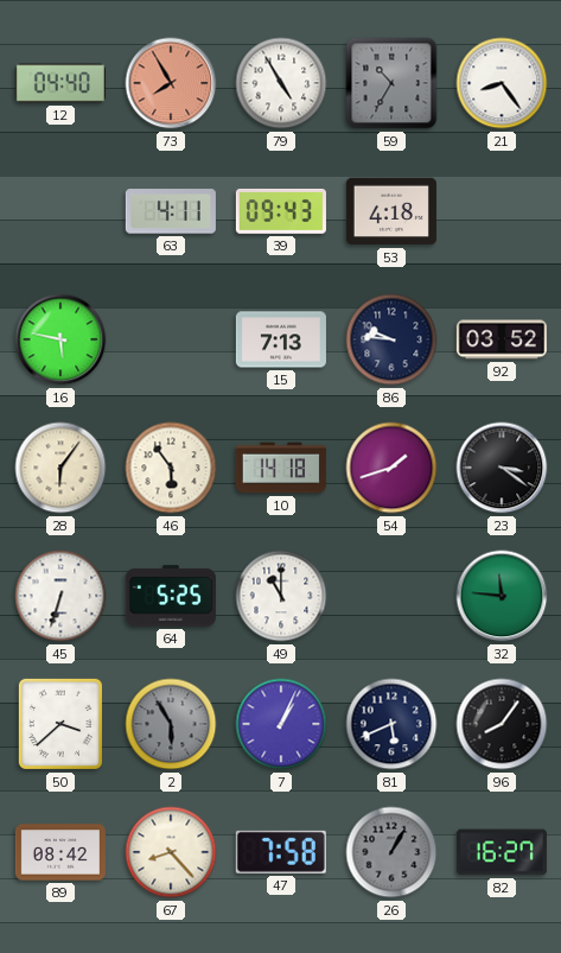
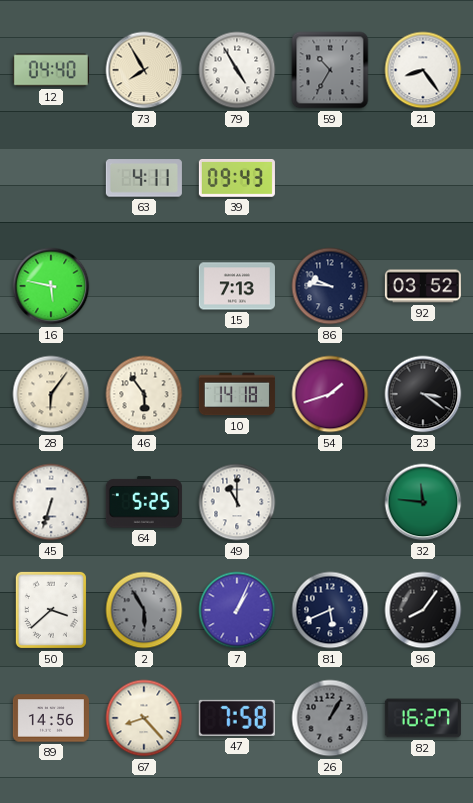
73 dial: salmon -> cream (144, 70)
53: 4:18 -> none (391, 211)
89: 08:42 -> 14:56 (51, 718)
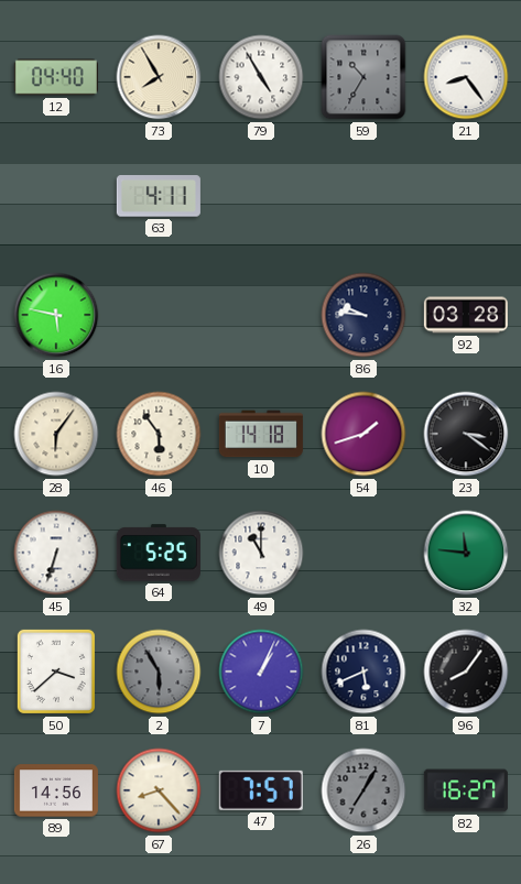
39: 09:43 -> none (237, 179)
15: 7:13 -> none (237, 286)
92: 03:52 -> 03:28 (466, 315)
47: 7:58 -> 7:57 (261, 790)
26: 1:05 -> 7:05 (363, 790)
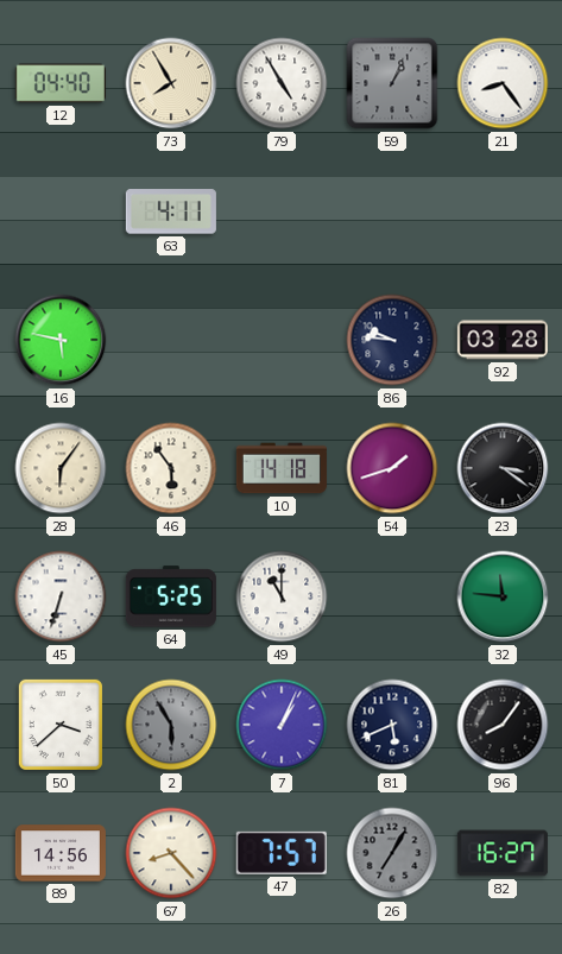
59: 10:35 -> 1:04 (392, 83)
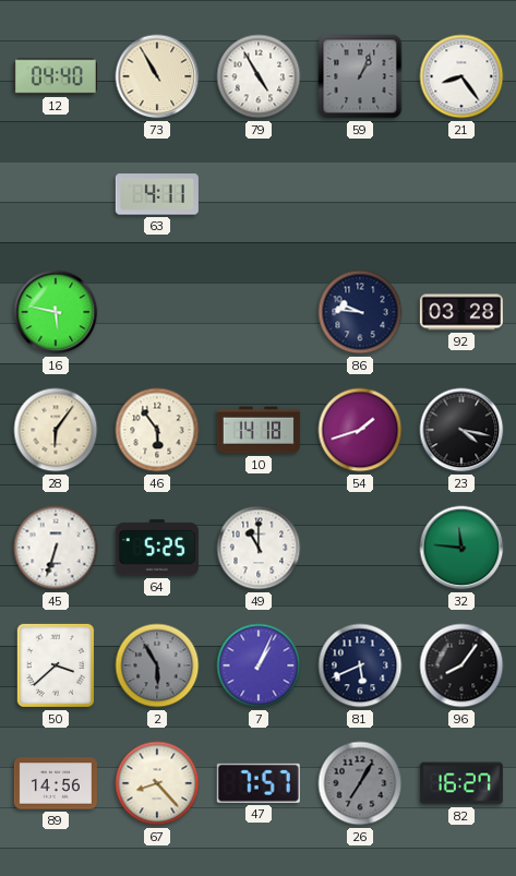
73: 7:55 -> 10:55 (157, 76)
23: 3:21 -> 4:17 (461, 430)
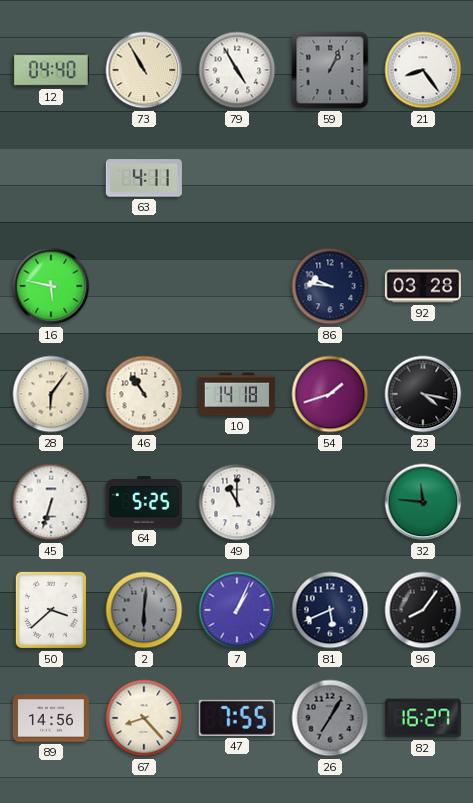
46: 5:54 -> 10:54 (144, 394)
2: 5:55 -> 6:01 (144, 610)
47: 7:57 -> 7:55 (237, 718)
